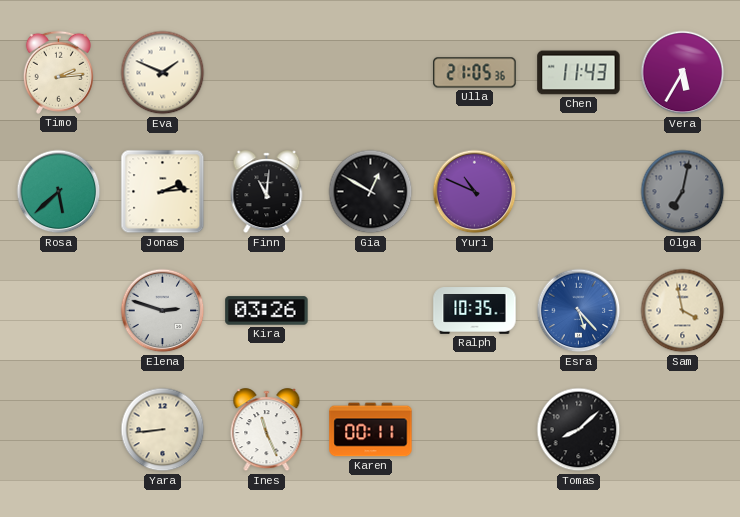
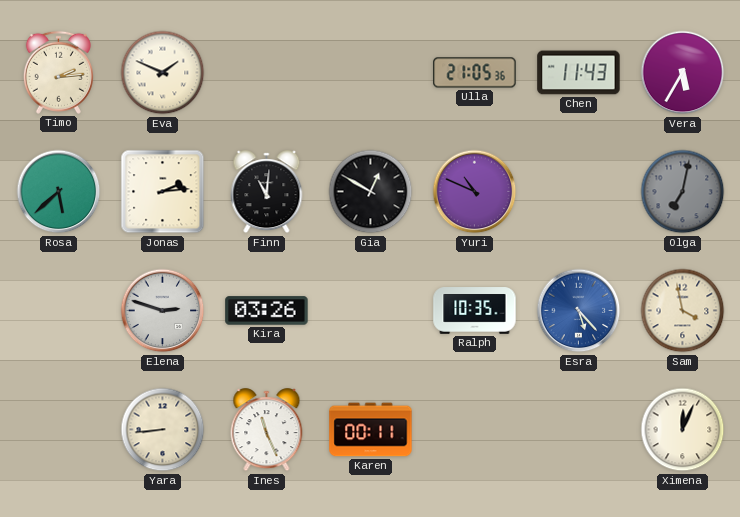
Tomas: 8:08 -> none (579, 430)
Ximena: none -> 12:04 (683, 430)
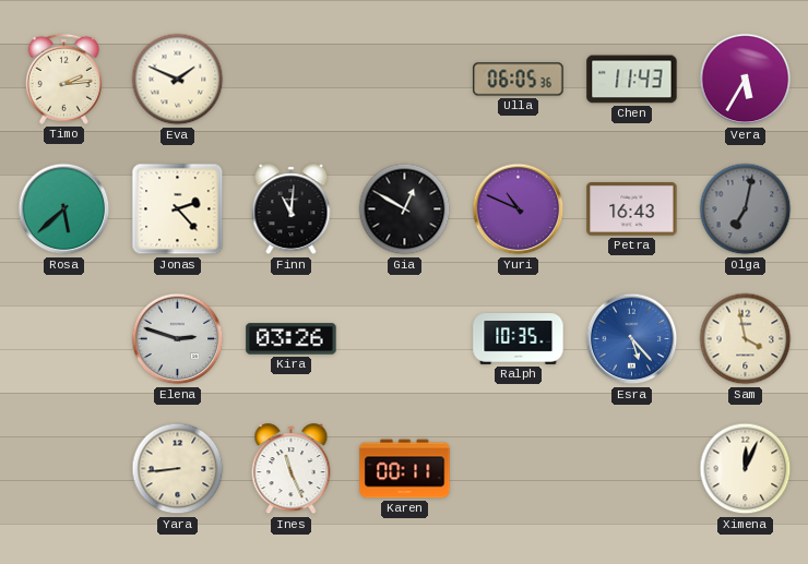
Ulla: 21:05 -> 06:05 (519, 80)
Jonas: 2:14 -> 2:23 (178, 209)
Petra: none -> 16:43 (632, 209)
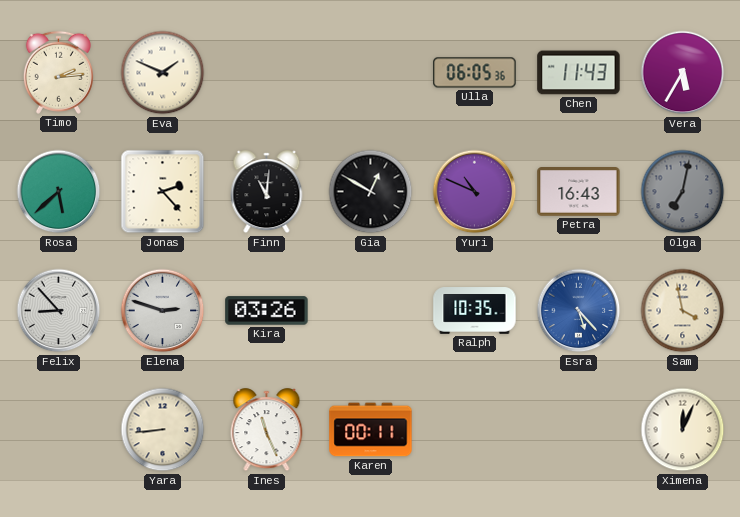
Felix: none -> 8:53 (59, 311)
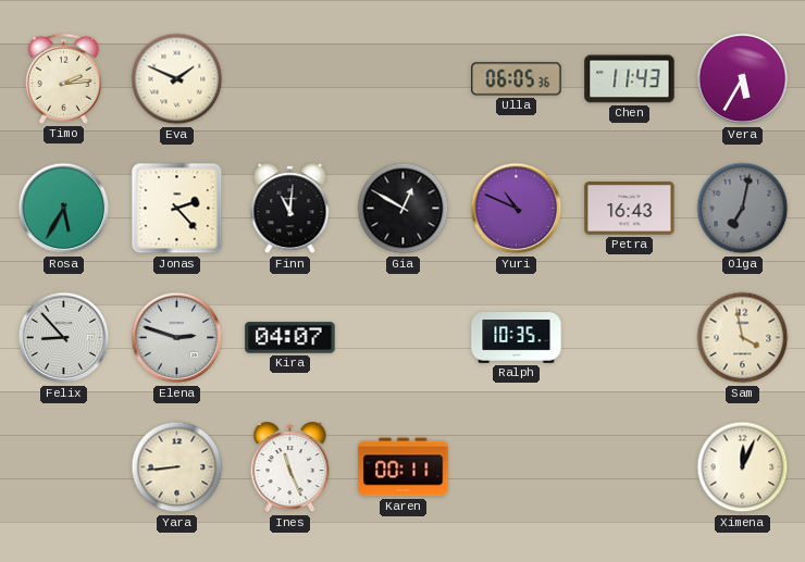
Rosa: 5:38 -> 5:35 (64, 209)
Kira: 03:26 -> 04:07 (290, 338)
Esra: 5:23 -> none (579, 311)
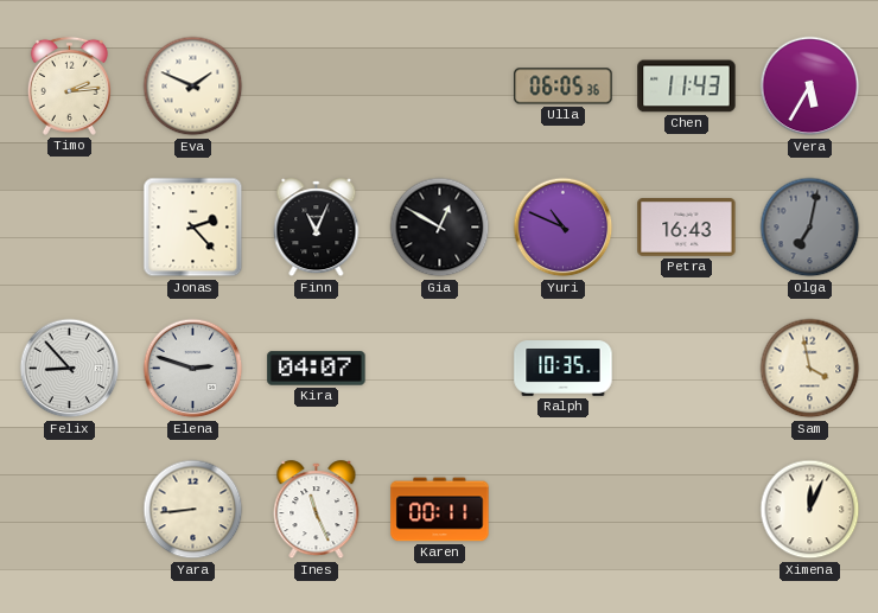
Rosa: 5:35 -> none (64, 209)
Finn: 11:01 -> 11:04 (317, 228)
